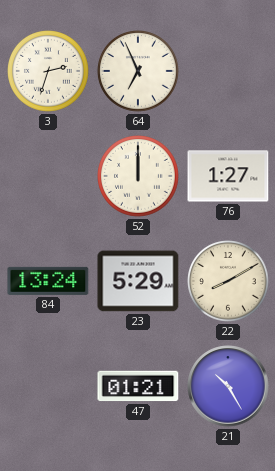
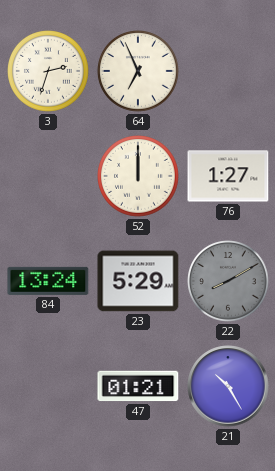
22 dial: cream -> grey (229, 282)
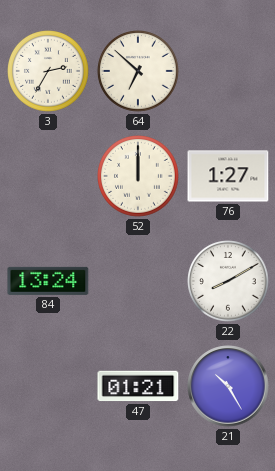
3: 2:33 -> 2:35 (49, 72)
64: 6:56 -> 6:52 (139, 72)
23: 5:29 -> none (138, 281)
22 dial: grey -> white (229, 282)
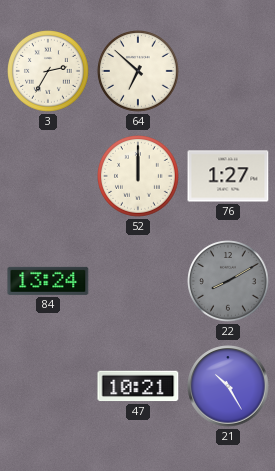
22 dial: white -> grey (229, 282)
47: 01:21 -> 10:21 (138, 386)
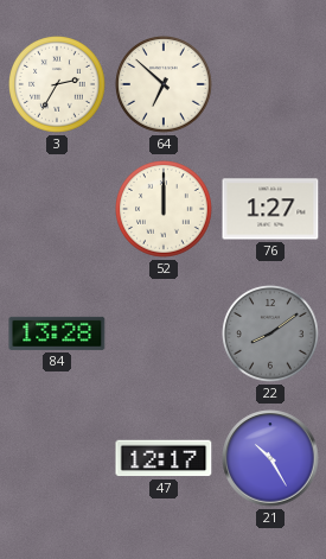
84: 13:24 -> 13:28 (57, 334)
22: 8:10 -> 8:09 (271, 335)
47: 10:21 -> 12:17 (164, 458)
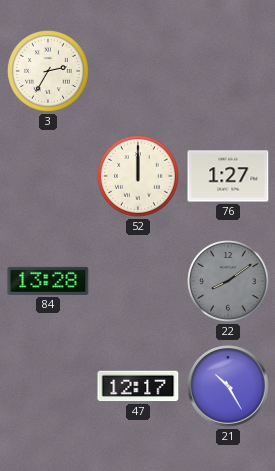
64: 6:52 -> none (165, 85)
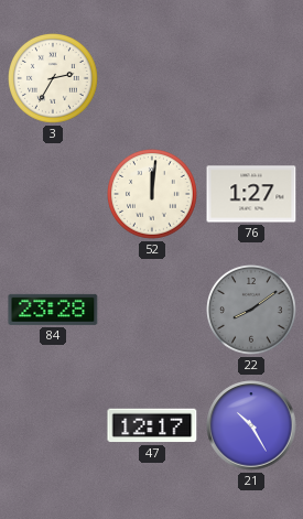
52: 12:00 -> 12:01 (153, 195)
84: 13:28 -> 23:28 (53, 310)
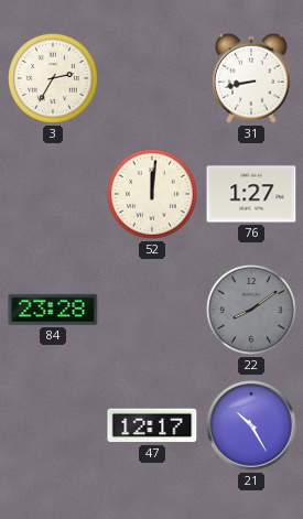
31: none -> 8:43 (251, 78)
